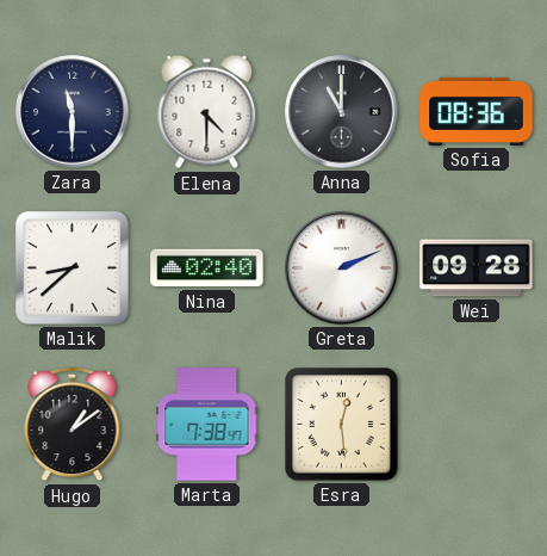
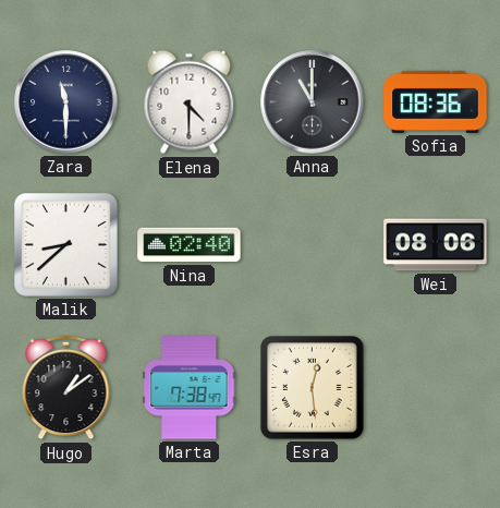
Greta: 2:11 -> none (342, 268)
Wei: 09:28 -> 08:06 (436, 245)
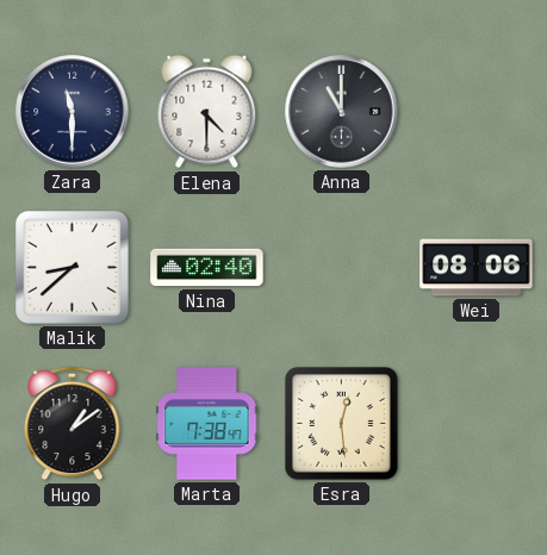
Sofia: 08:36 -> none (436, 101)
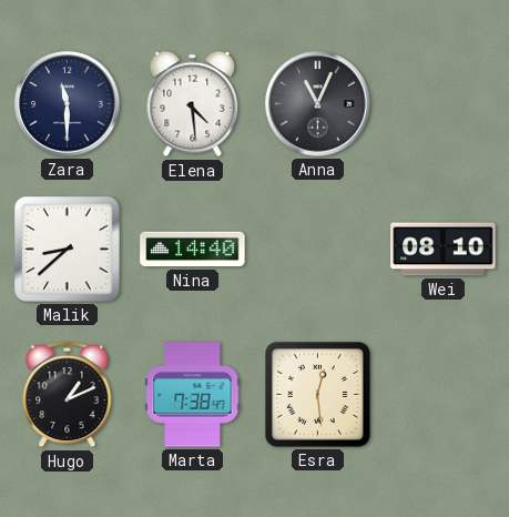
Elena: 4:30 -> 4:29 (193, 104)
Anna: 11:00 -> 11:04 (318, 104)
Nina: 02:40 -> 14:40 (193, 250)
Wei: 08:06 -> 08:10 (444, 250)
Hugo: 1:09 -> 1:11 (68, 395)
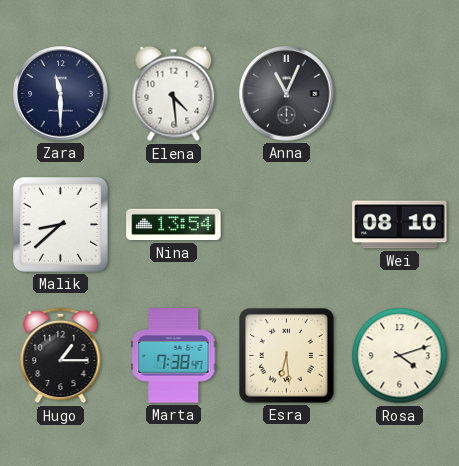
Nina: 14:40 -> 13:54 (174, 225)
Hugo: 1:11 -> 1:15 (61, 356)
Esra: 12:29 -> 6:29 (287, 356)
Rosa: none -> 4:12 (400, 356)
